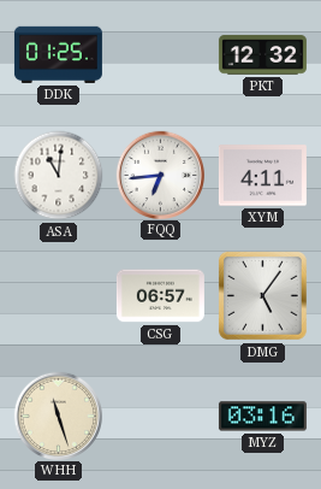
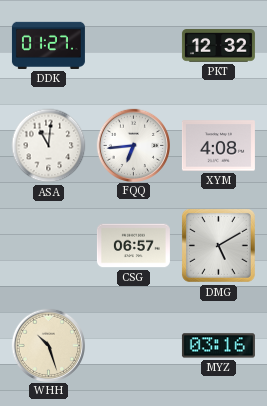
DDK: 01:25 -> 01:27 (48, 45)
XYM: 4:11 -> 4:08 (218, 146)
DMG: 5:06 -> 5:10 (218, 245)
WHH: 11:27 -> 10:27 (48, 345)
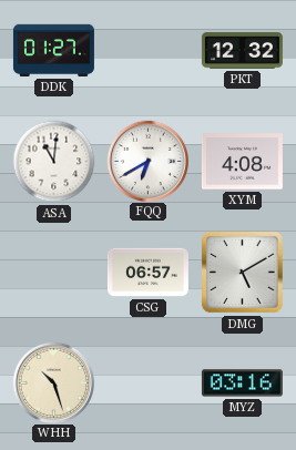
FQQ: 6:44 -> 6:40 (147, 161)
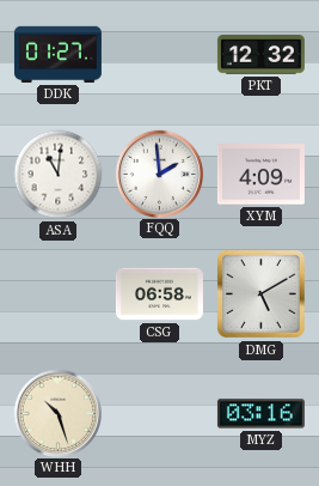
FQQ: 6:40 -> 1:59 (159, 174)
XYM: 4:08 -> 4:09 (260, 175)
CSG: 06:57 -> 06:58 (159, 294)
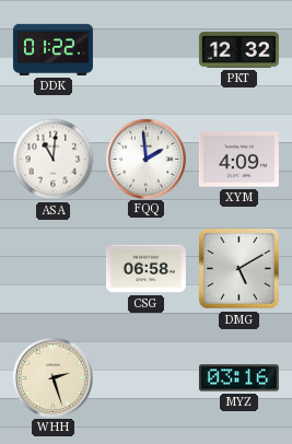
DDK: 01:27 -> 01:22 (52, 49)
WHH: 10:27 -> 2:27 (52, 377)
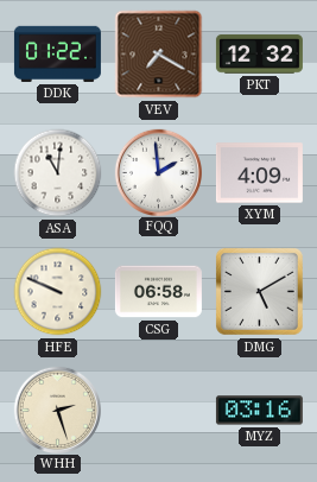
VEV: none -> 7:20 (159, 55)
HFE: none -> 9:49 (58, 292)
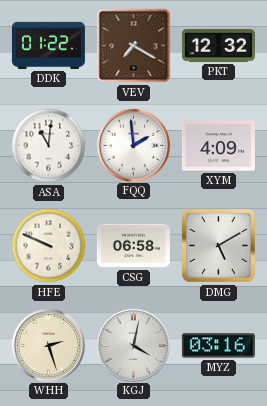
KGJ: none -> 4:02 (133, 345)
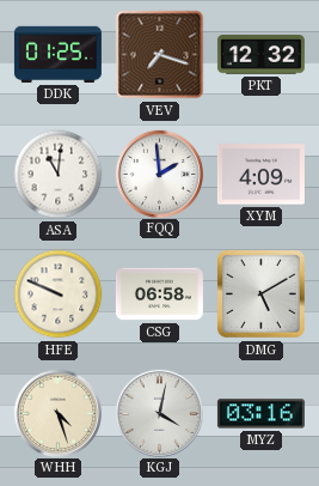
DDK: 01:22 -> 01:25 (57, 54)
VEV: 7:20 -> 7:18 (160, 55)
WHH: 2:27 -> 4:27 (57, 413)
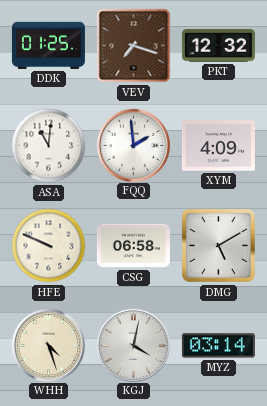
MYZ: 03:16 -> 03:14 (218, 346)
